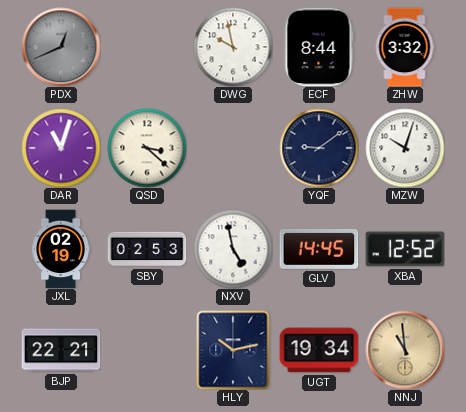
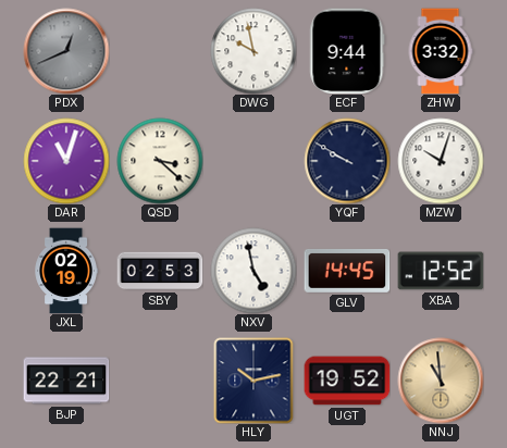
ECF: 8:44 -> 9:44 (347, 51)
YQF: 9:09 -> 9:50 (347, 161)
UGT: 19:34 -> 19:52 (347, 381)
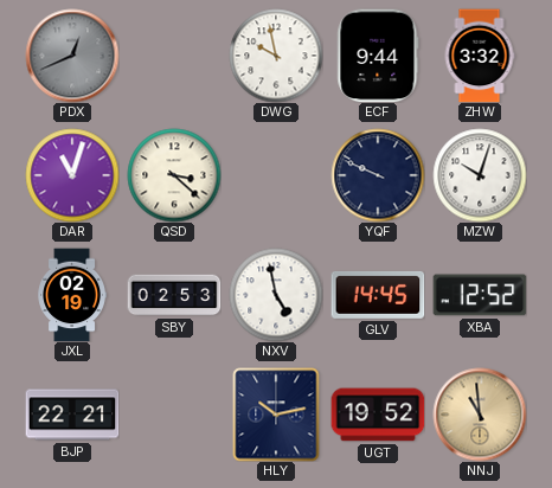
YQF: 9:50 -> 9:49 (378, 175)
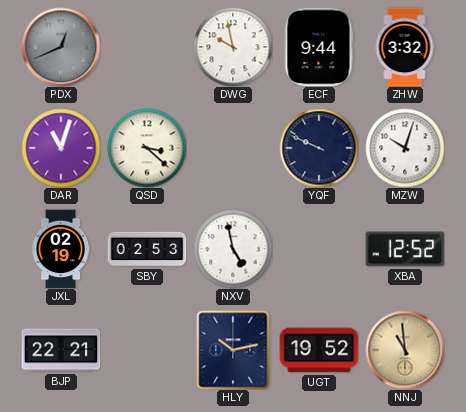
GLV: 14:45 -> none (378, 295)
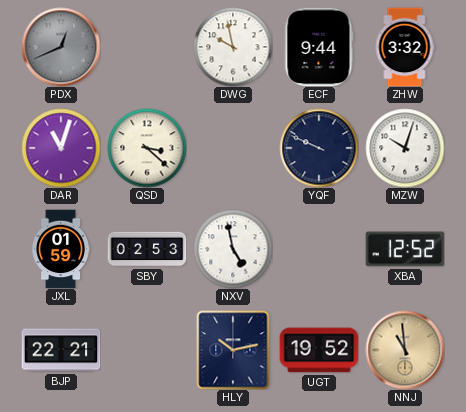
JXL: 02:19 -> 01:59 (60, 249)
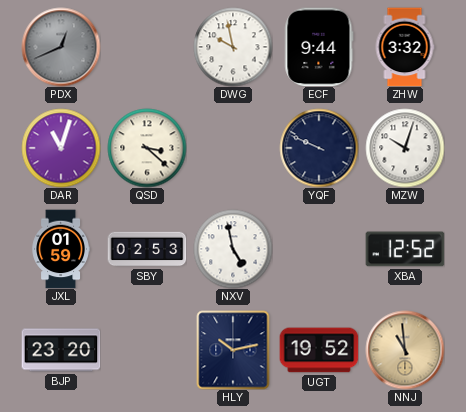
BJP: 22:21 -> 23:20 (61, 350)
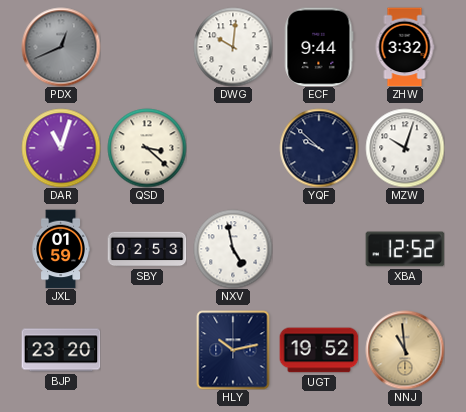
DWG: 9:58 -> 10:01 (233, 47)
YQF: 9:49 -> 9:52 (319, 148)
